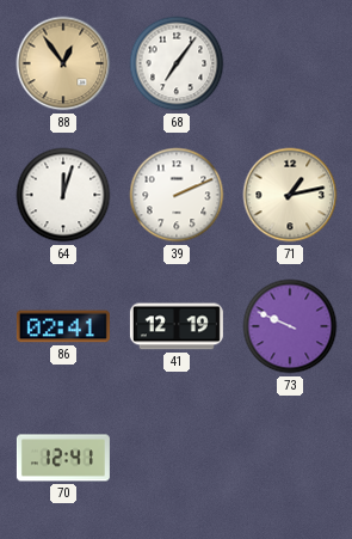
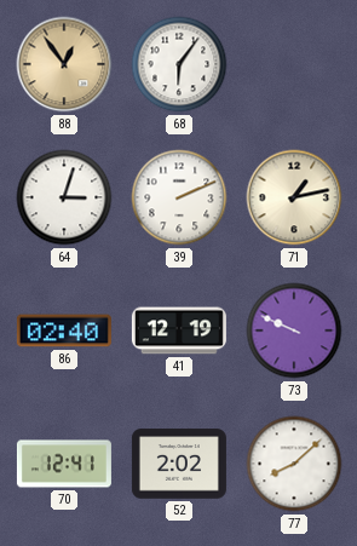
68: 7:06 -> 6:06 (179, 64)
64: 12:03 -> 3:03 (64, 197)
86: 02:41 -> 02:40 (64, 331)
52: none -> 2:02 (179, 464)
77: none -> 8:08 (294, 464)
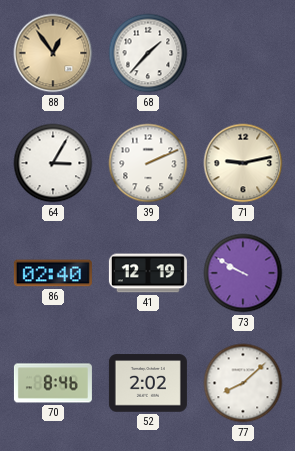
68: 6:06 -> 1:37 (148, 53)
64: 3:03 -> 3:05 (53, 163)
71: 1:13 -> 9:13 (243, 163)
73: 9:49 -> 9:50 (243, 273)
70: 12:41 -> 8:46 (53, 383)
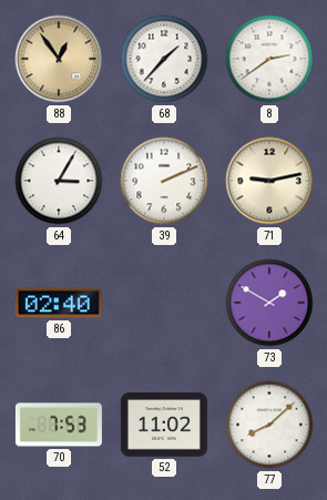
8: none -> 2:39 (269, 59)
41: 12:19 -> none (148, 273)
73: 9:50 -> 1:50 (269, 303)
70: 8:46 -> 7:53 (59, 425)
52: 2:02 -> 11:02 (164, 425)
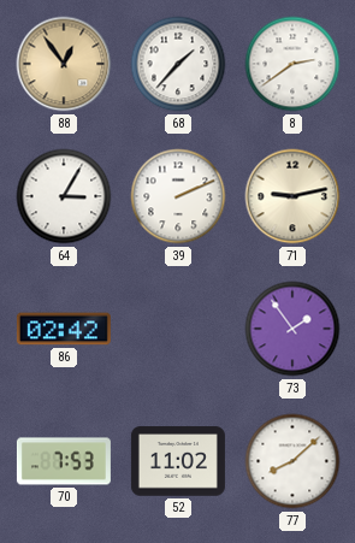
86: 02:40 -> 02:42 (64, 329)
73: 1:50 -> 1:54 (292, 329)
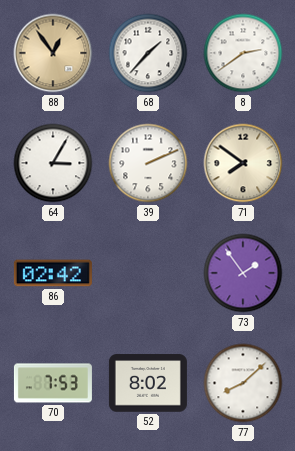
71: 9:13 -> 7:51 (243, 163)
52: 11:02 -> 8:02 (148, 383)
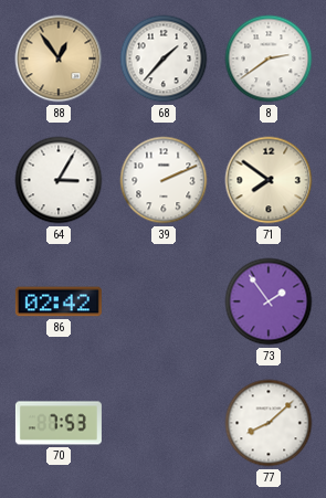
52: 8:02 -> none (148, 383)
